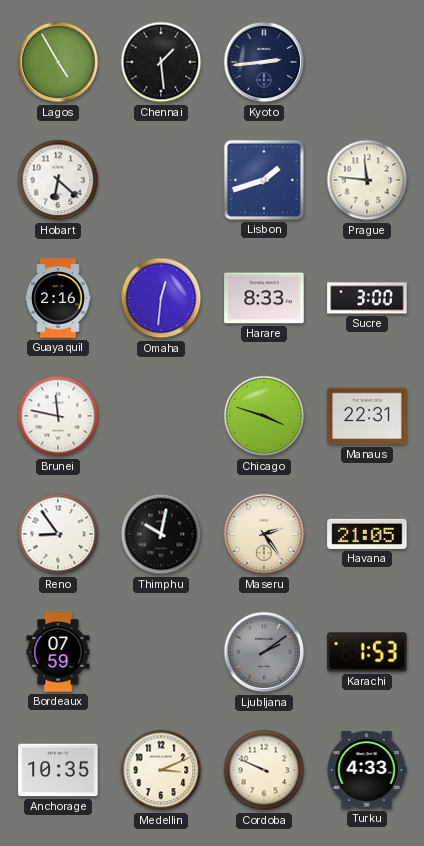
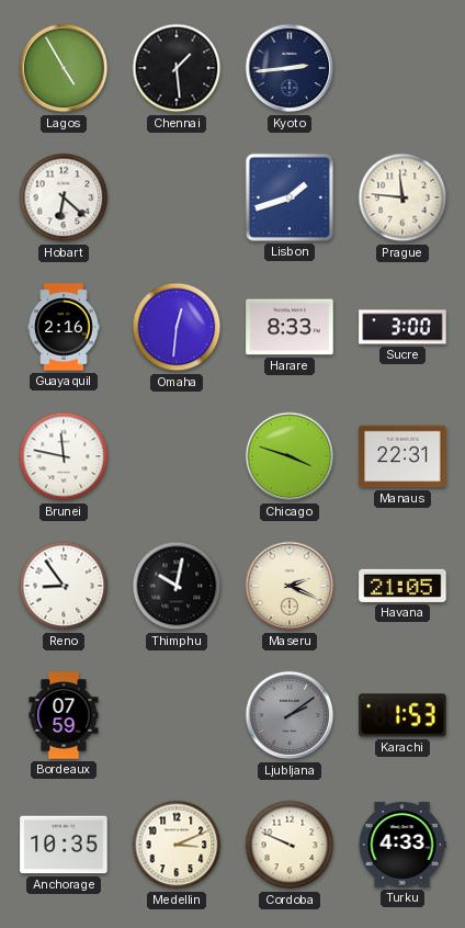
Maseru: 2:24 -> 2:19 (290, 586)
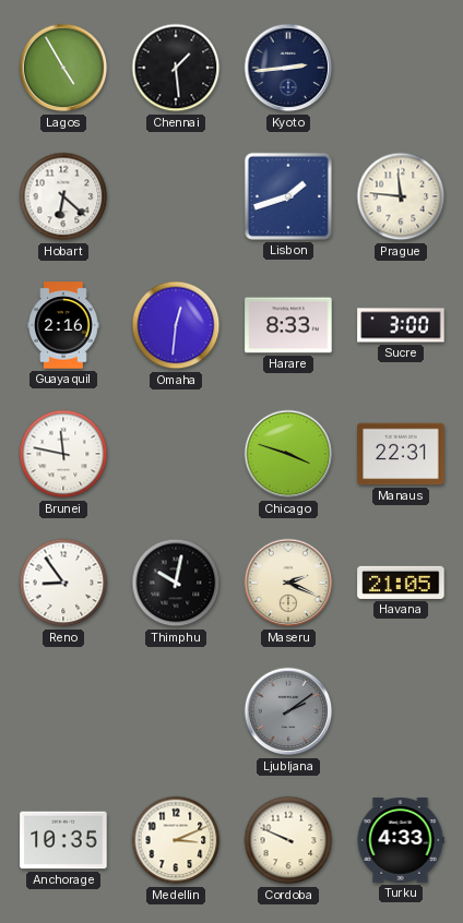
Bordeaux: 07:59 -> none (64, 715)
Karachi: 1:53 -> none (402, 715)
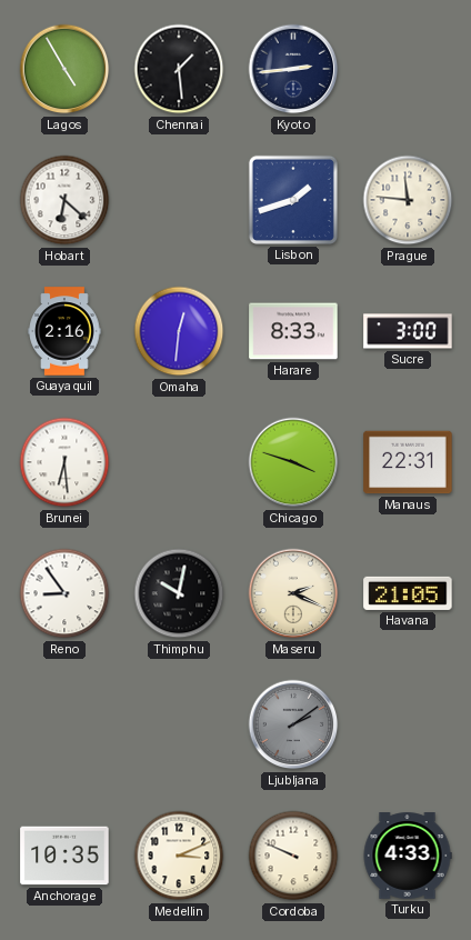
Brunei: 11:47 -> 6:29 (64, 462)
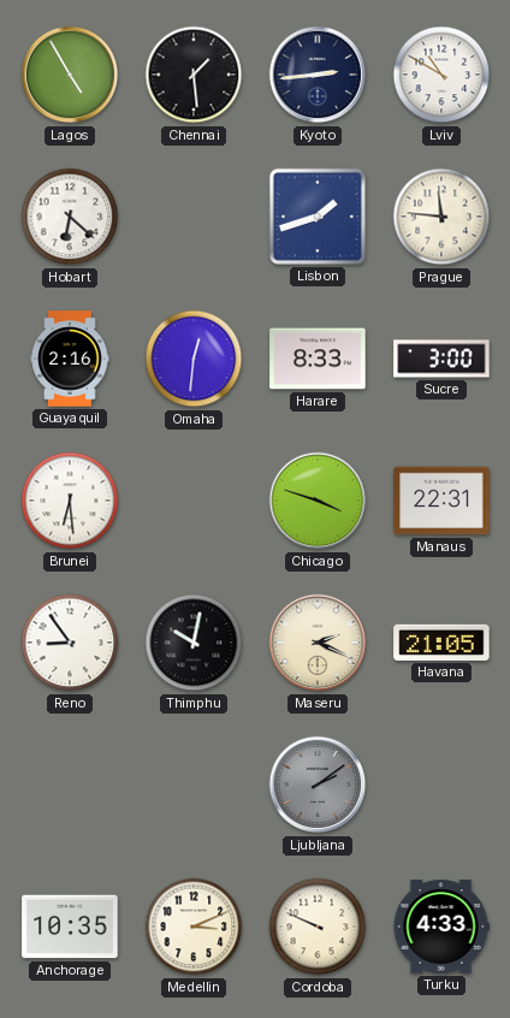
Lviv: none -> 10:50 (441, 75)
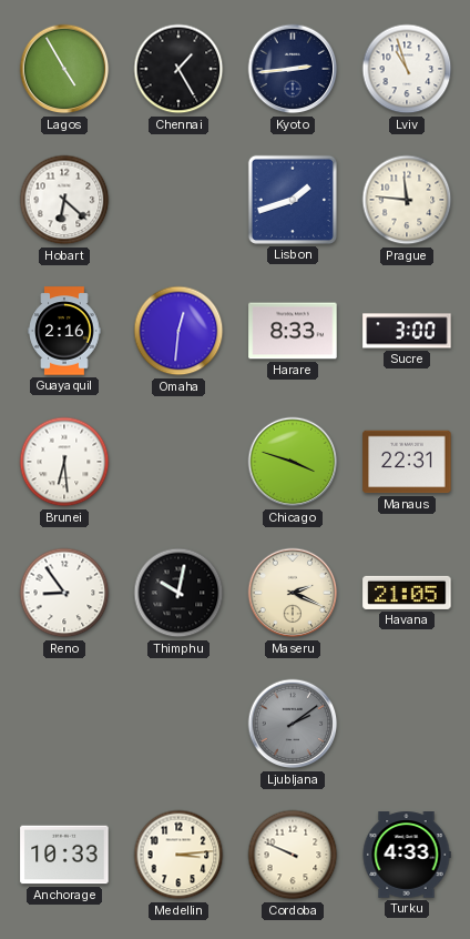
Chennai: 1:29 -> 1:25 (178, 69)
Lviv: 10:50 -> 10:57 (407, 69)
Anchorage: 10:35 -> 10:33 (64, 855)
Medellin: 3:11 -> 3:14 (178, 855)
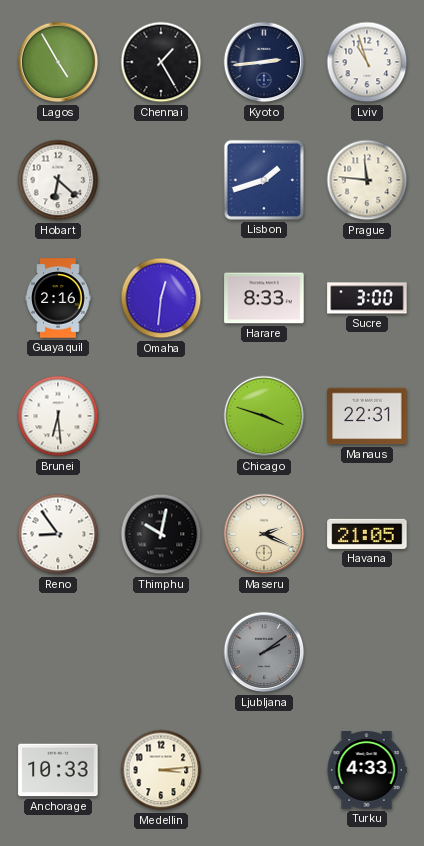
Cordoba: 9:49 -> none (293, 855)
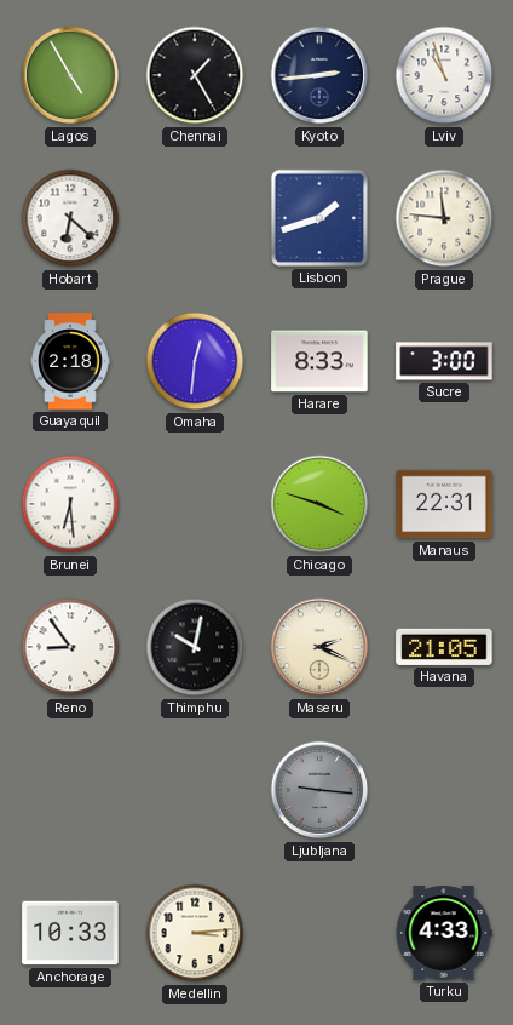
Guayaquil: 2:16 -> 2:18 (70, 361)
Ljubljana: 2:09 -> 9:16 (319, 790)
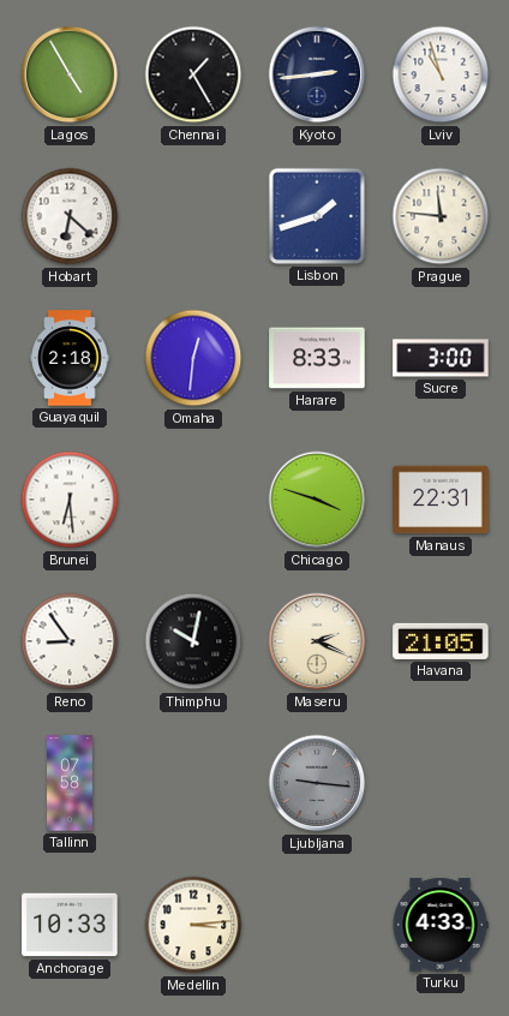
Tallinn: none -> 07:58 (71, 783)
